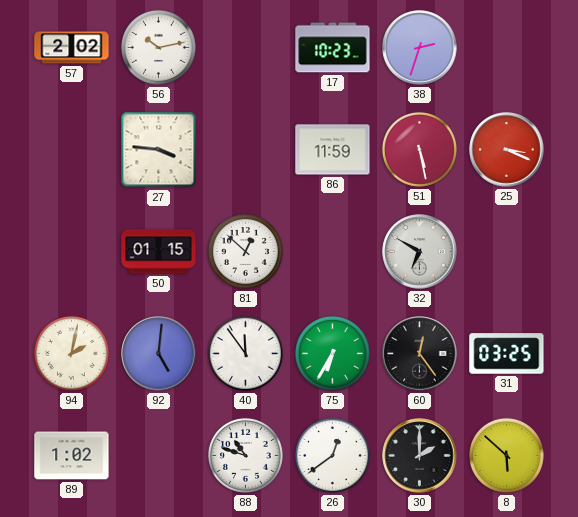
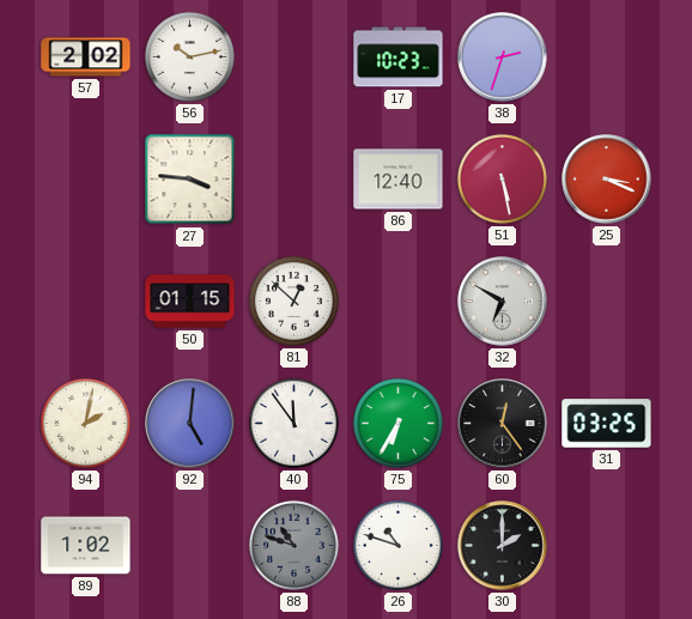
86: 11:59 -> 12:40 (399, 180)
88 dial: white -> grey (293, 545)
26: 12:39 -> 10:48 (397, 545)
8: 5:52 -> none (506, 455)
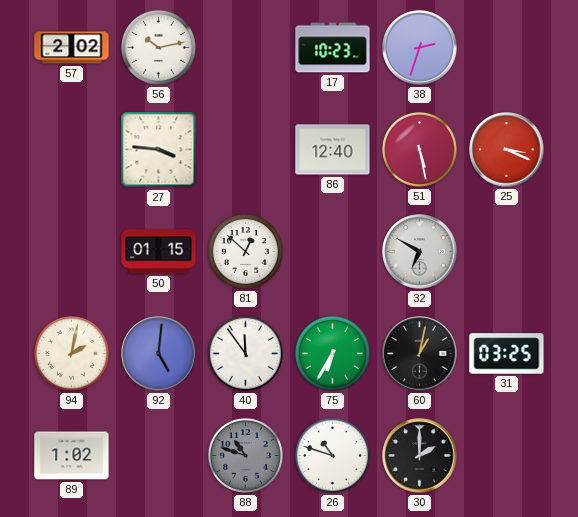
60: 12:24 -> 1:02 (420, 354)
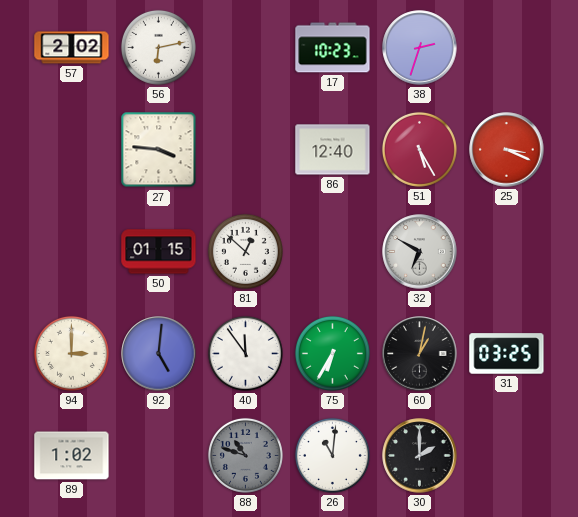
56: 10:13 -> 6:13 (158, 47)
51: 5:28 -> 5:25 (419, 149)
94: 2:02 -> 3:00 (71, 353)
26: 10:48 -> 11:01 (332, 455)
